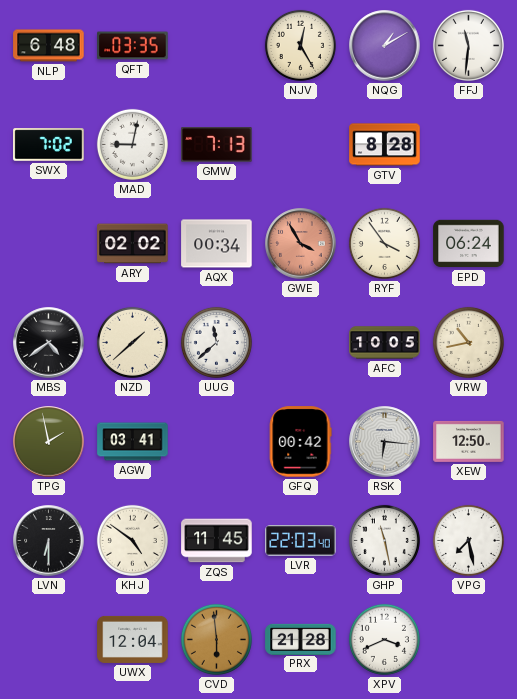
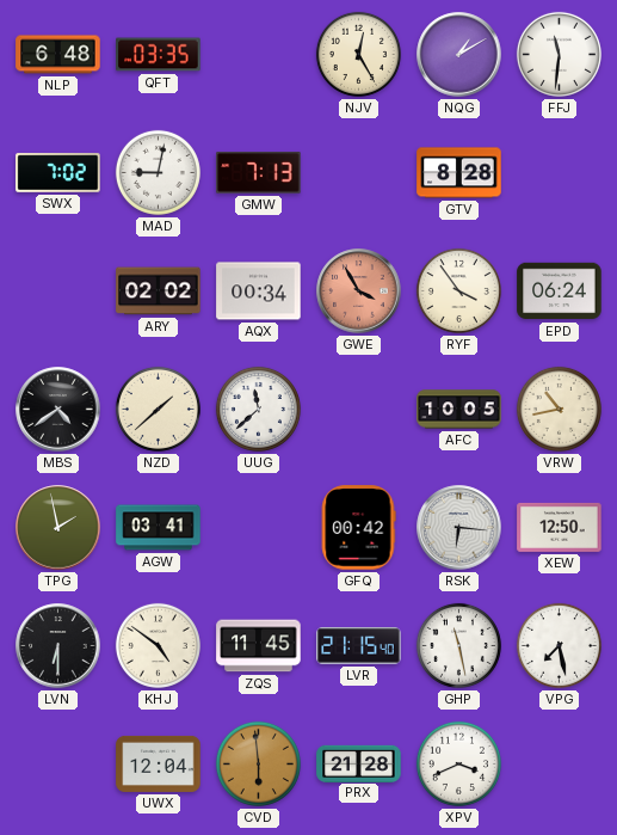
LVR: 22:03 -> 21:15 (359, 646)
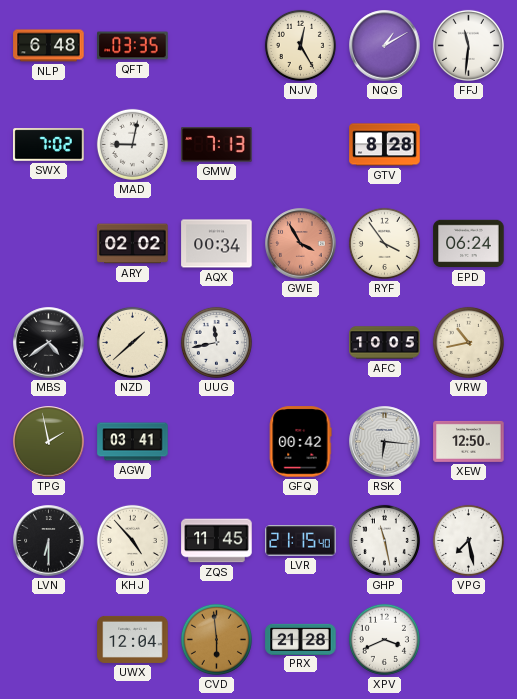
UUG: 11:38 -> 11:43 (216, 342)
KHJ: 4:51 -> 4:53 (132, 540)
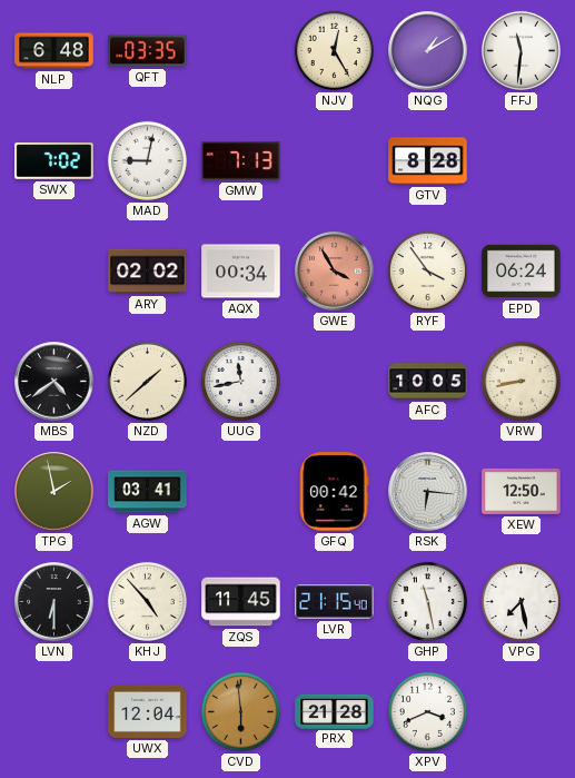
VRW: 10:43 -> 8:43 (521, 381)
